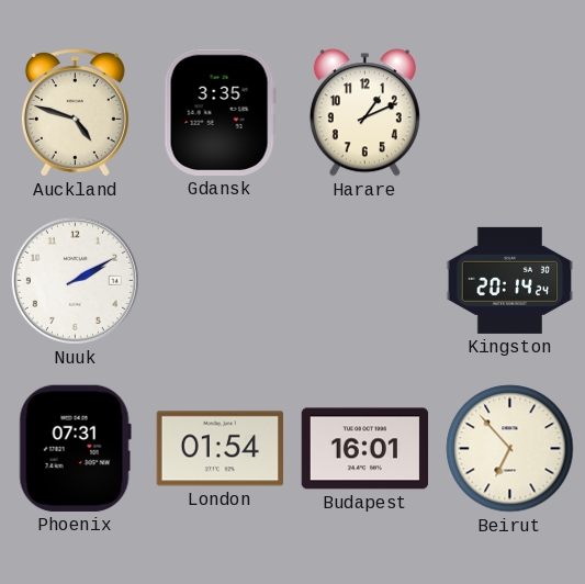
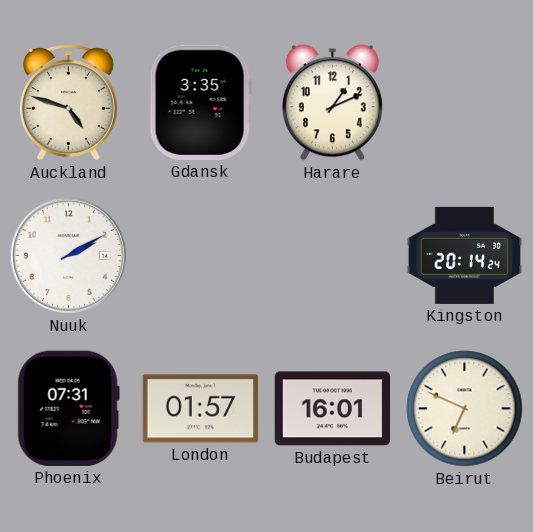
London: 01:54 -> 01:57 (200, 409)
Beirut: 6:53 -> 6:49 (465, 409)
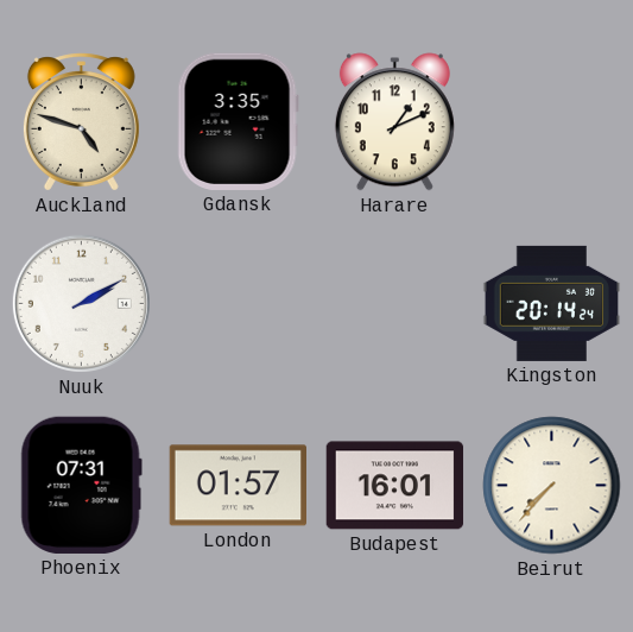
Beirut: 6:49 -> 7:37 (552, 486)
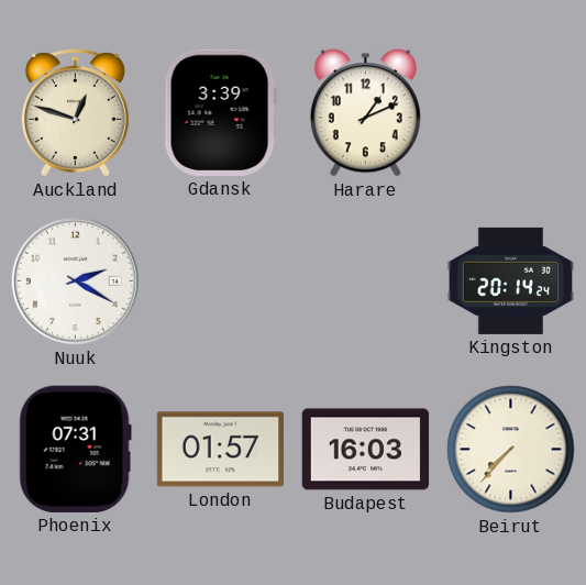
Auckland: 4:48 -> 12:48 (75, 113)
Gdansk: 3:35 -> 3:39 (220, 112)
Nuuk: 2:10 -> 2:20 (75, 280)
Budapest: 16:01 -> 16:03 (366, 450)
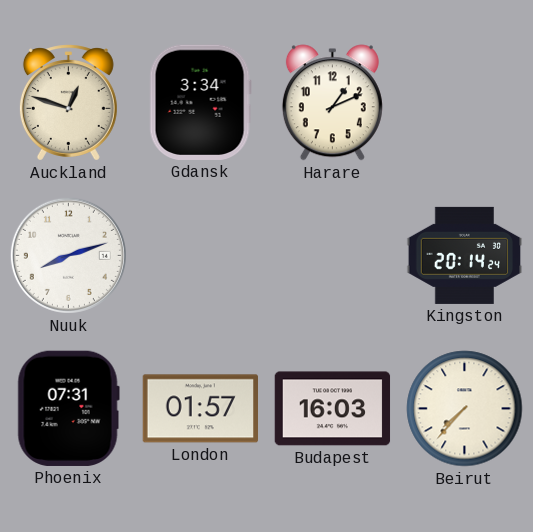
Gdansk: 3:39 -> 3:34 (200, 102)
Nuuk: 2:20 -> 8:12 (68, 255)
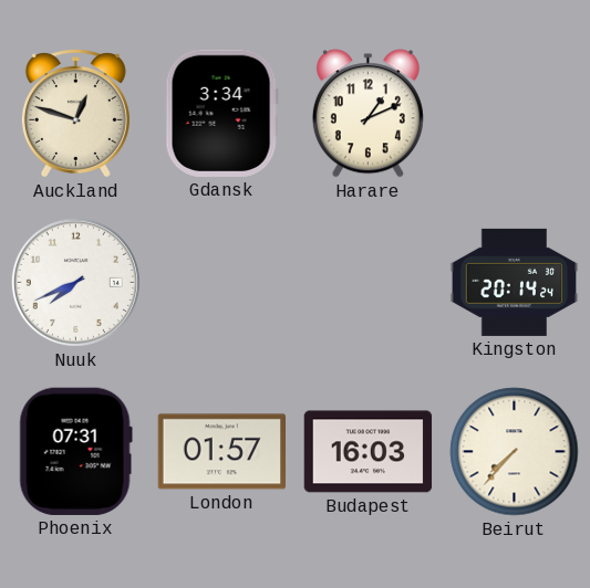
Nuuk: 8:12 -> 7:41 (75, 282)
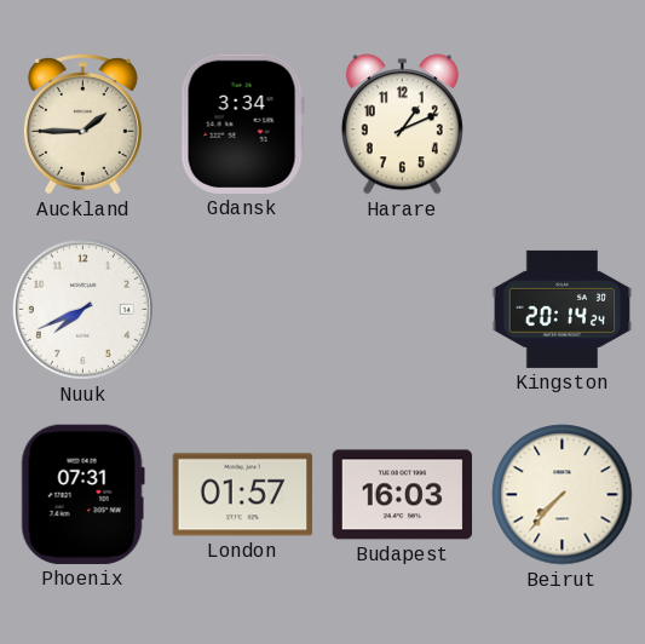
Auckland: 12:48 -> 1:45 (82, 125)
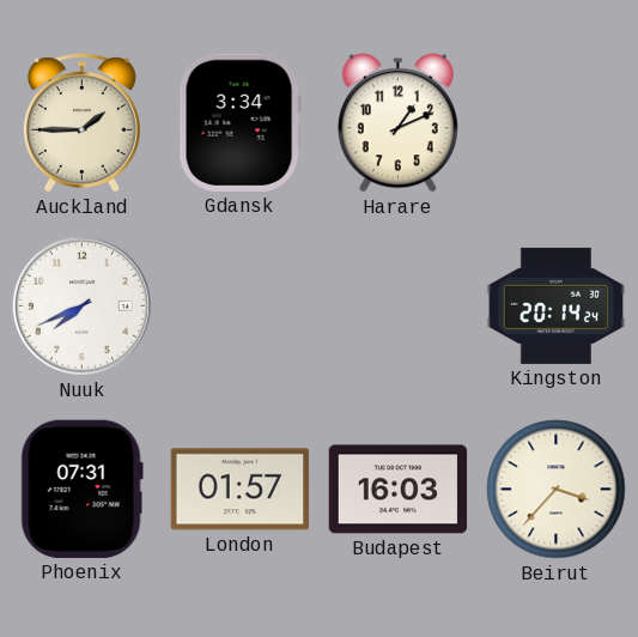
Beirut: 7:37 -> 3:37 (557, 490)
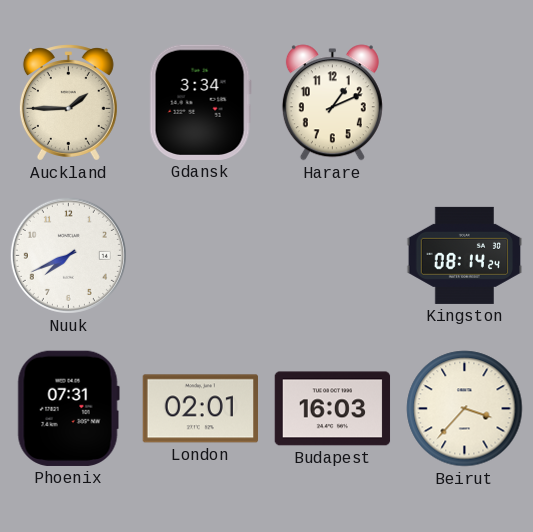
Kingston: 20:14 -> 08:14 (465, 255)
London: 01:57 -> 02:01 (200, 409)
